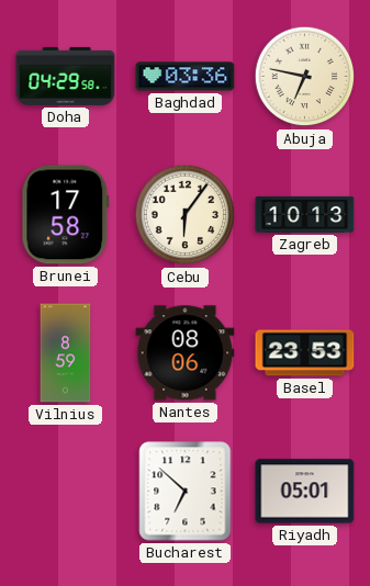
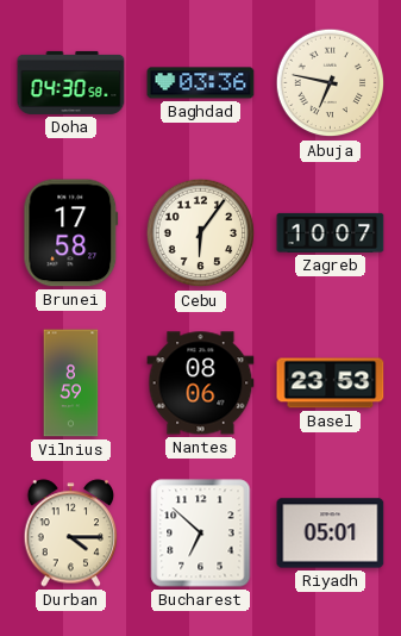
Doha: 04:29 -> 04:30 (71, 82)
Zagreb: 10:13 -> 10:07 (331, 232)
Durban: none -> 4:15 (71, 534)
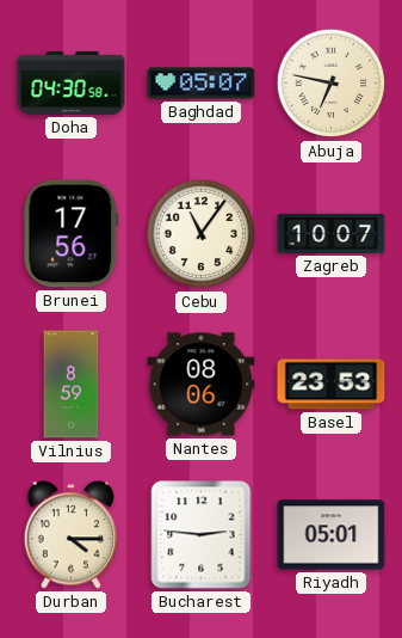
Baghdad: 03:36 -> 05:07 (202, 84)
Brunei: 17:58 -> 17:56 (72, 234)
Cebu: 6:06 -> 11:06 (202, 234)
Bucharest: 6:52 -> 2:46 (202, 535)
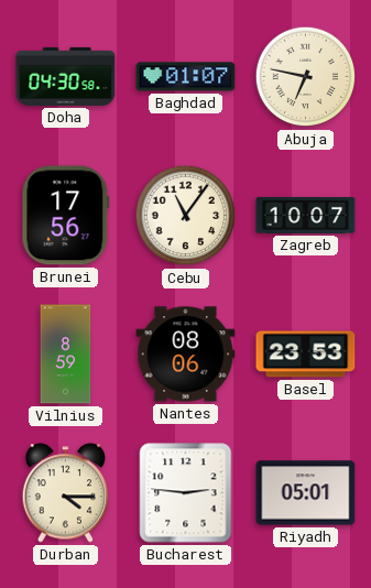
Baghdad: 05:07 -> 01:07 (186, 77)
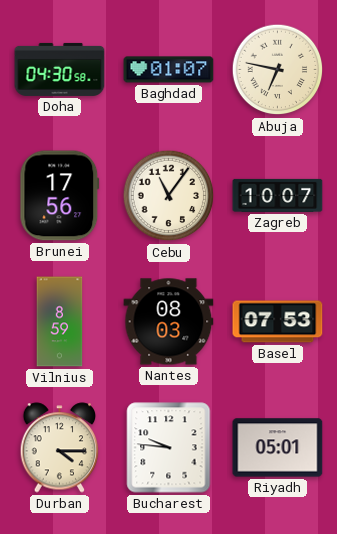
Nantes: 08:06 -> 08:03 (169, 322)
Basel: 23:53 -> 07:53 (278, 322)
Bucharest: 2:46 -> 9:46 (169, 448)
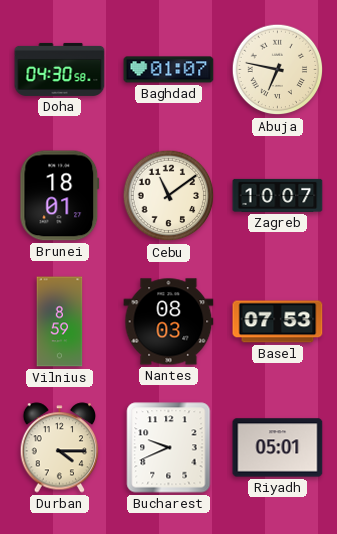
Brunei: 17:56 -> 18:01 (60, 196)
Cebu: 11:06 -> 11:09 (169, 196)
Bucharest: 9:46 -> 9:41 (169, 448)
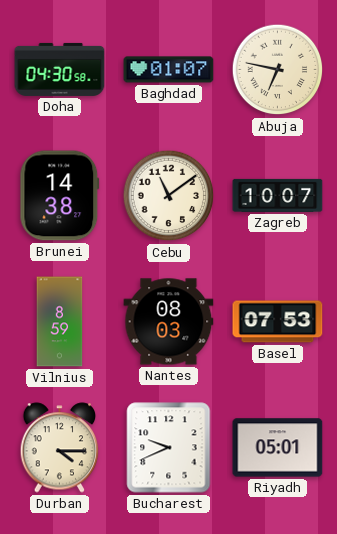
Brunei: 18:01 -> 14:38 (60, 196)
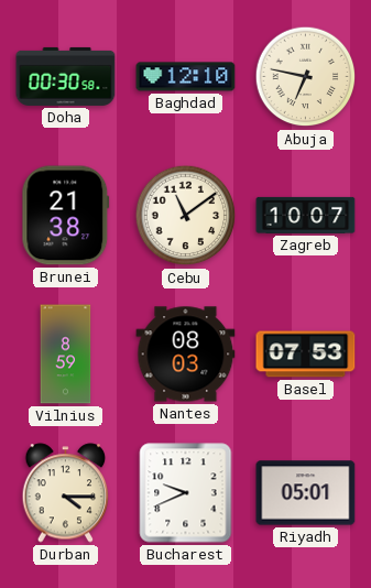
Doha: 04:30 -> 00:30 (66, 76)
Baghdad: 01:07 -> 12:10 (186, 77)
Brunei: 14:38 -> 21:38 (66, 216)
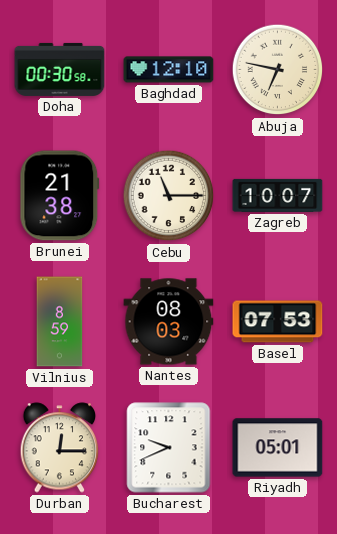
Cebu: 11:09 -> 11:15 (169, 196)
Durban: 4:15 -> 12:15 (60, 448)
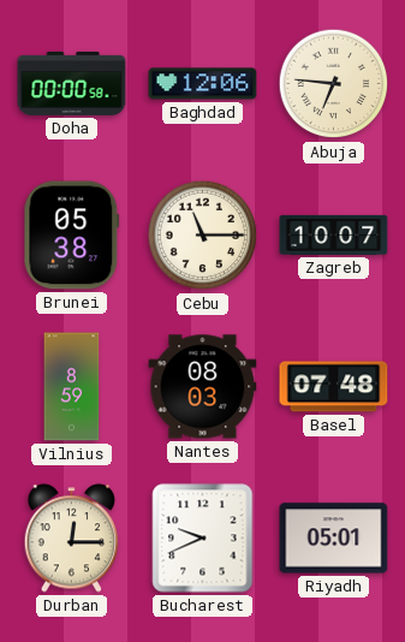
Doha: 00:30 -> 00:00 (72, 83)
Baghdad: 12:10 -> 12:06 (203, 84)
Abuja: 6:47 -> 6:46 (334, 84)
Brunei: 21:38 -> 05:38 (72, 236)
Basel: 07:53 -> 07:48 (334, 387)
